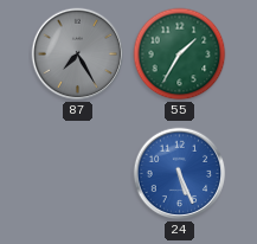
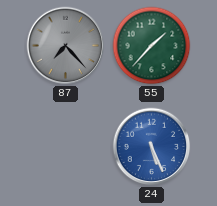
87: 7:25 -> 7:23 (66, 46)
55: 1:35 -> 1:37 (152, 46)
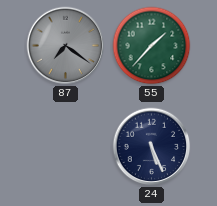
87: 7:23 -> 7:21 (66, 46)
24 dial: blue -> navy (152, 147)
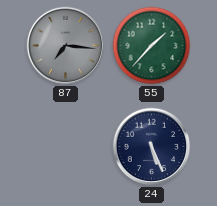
87: 7:21 -> 7:16 (66, 46)
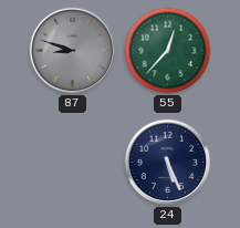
87: 7:16 -> 8:48 (73, 51)
55: 1:37 -> 12:37 (168, 51)
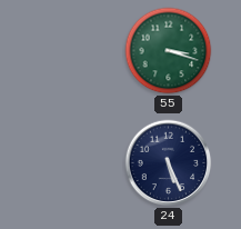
87: 8:48 -> none (73, 51)
55: 12:37 -> 3:18 (169, 51)
